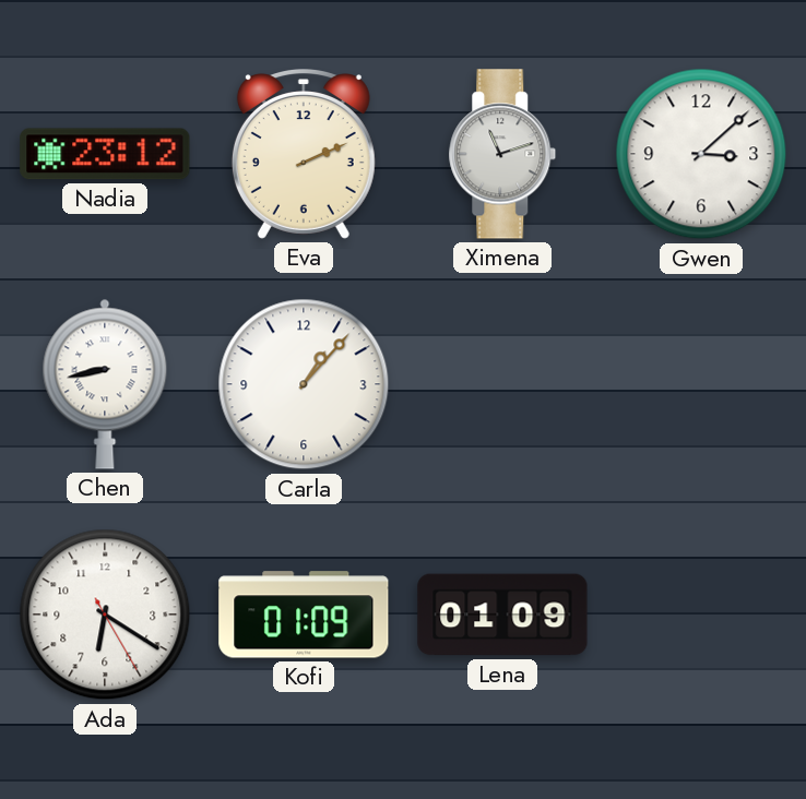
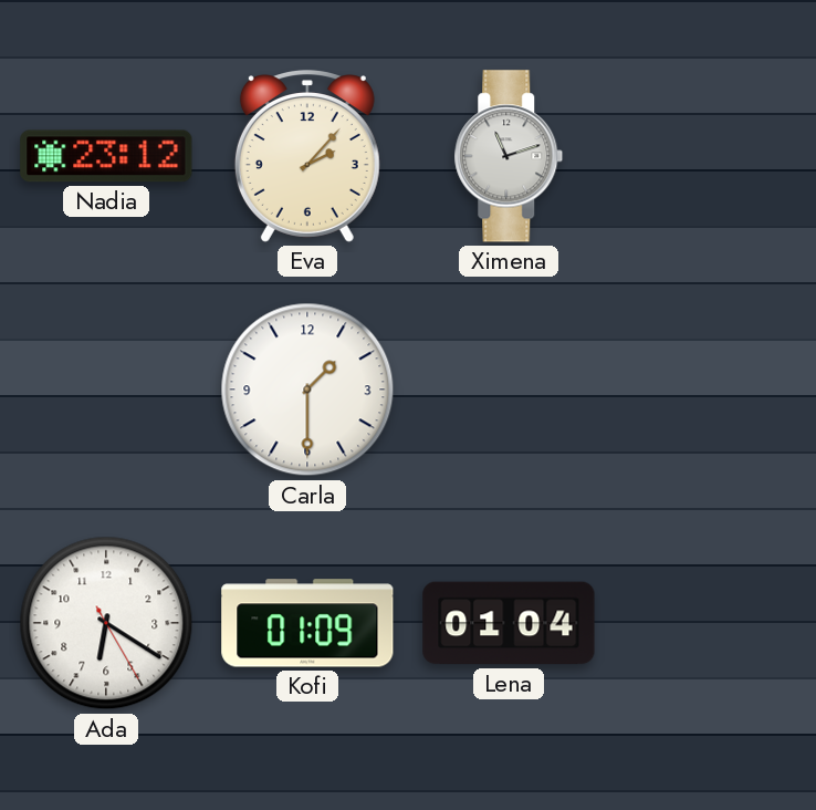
Eva: 2:11 -> 2:07 (307, 156)
Gwen: 3:08 -> none (701, 154)
Chen: 8:43 -> none (105, 384)
Carla: 1:07 -> 1:30 (307, 390)
Lena: 01:09 -> 01:04 (509, 623)
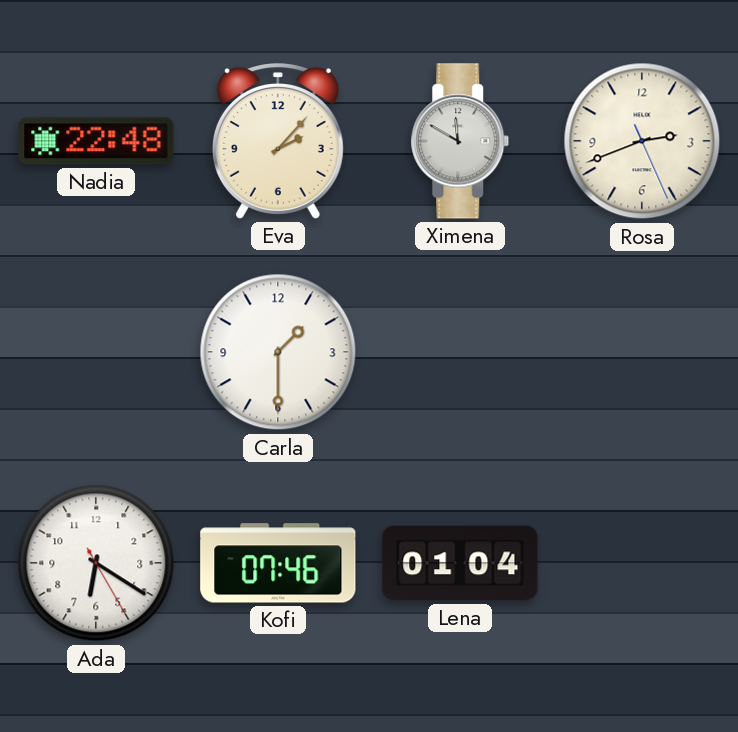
Nadia: 23:12 -> 22:48 (96, 141)
Ximena: 11:12 -> 11:50 (460, 141)
Rosa: none -> 2:41 (642, 141)
Kofi: 01:09 -> 07:46 (278, 563)
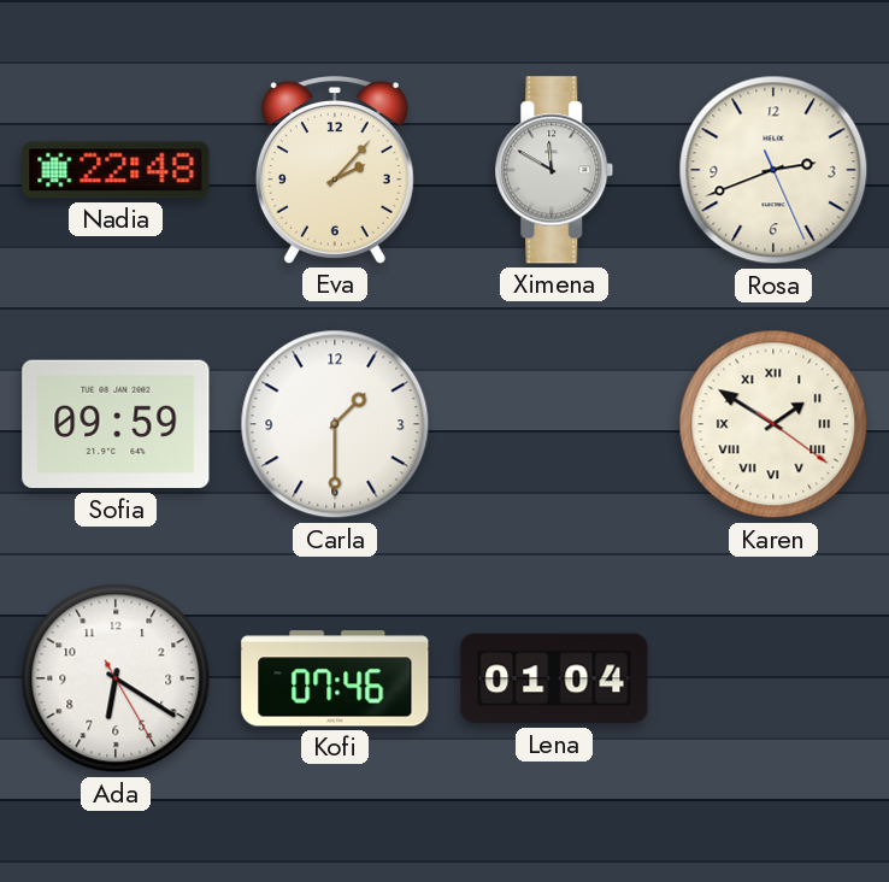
Sofia: none -> 09:59 (116, 424)
Karen: none -> 1:50 (773, 424)
